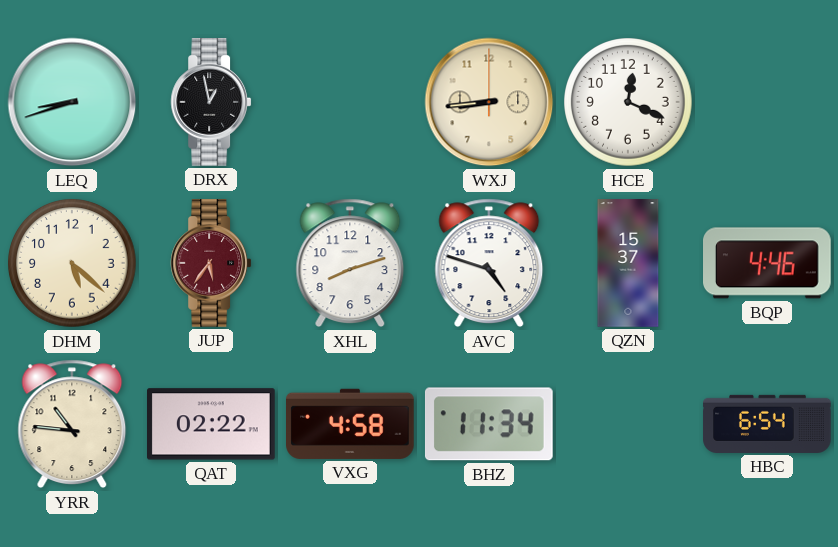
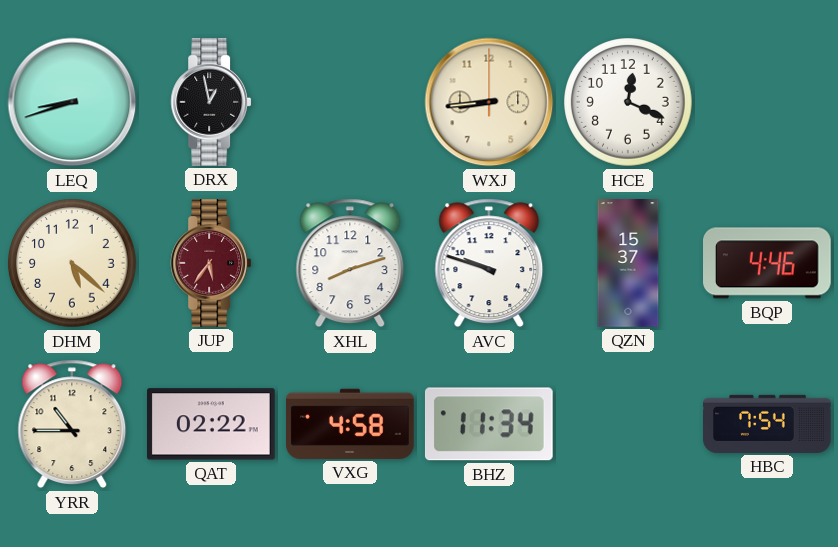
AVC: 4:48 -> 9:48 (489, 263)
YRR: 10:46 -> 10:45 (72, 424)
HBC: 6:54 -> 7:54 (767, 424)
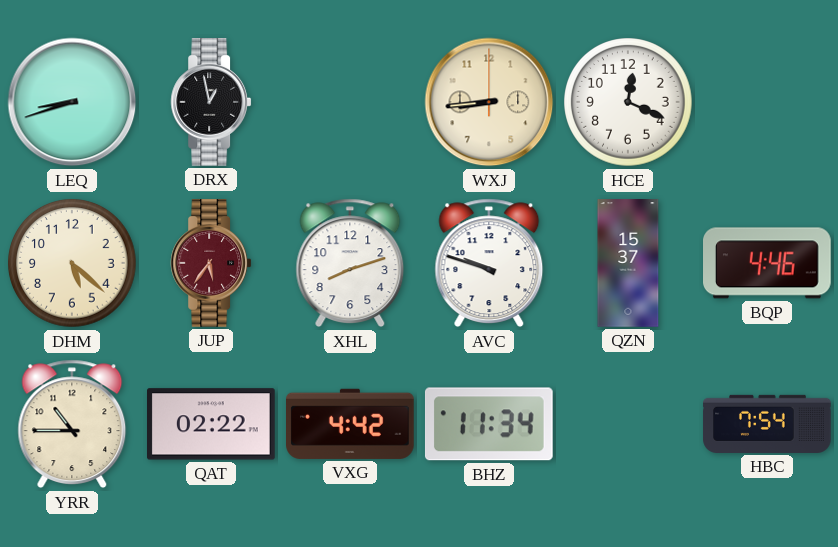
VXG: 4:58 -> 4:42 (351, 424)
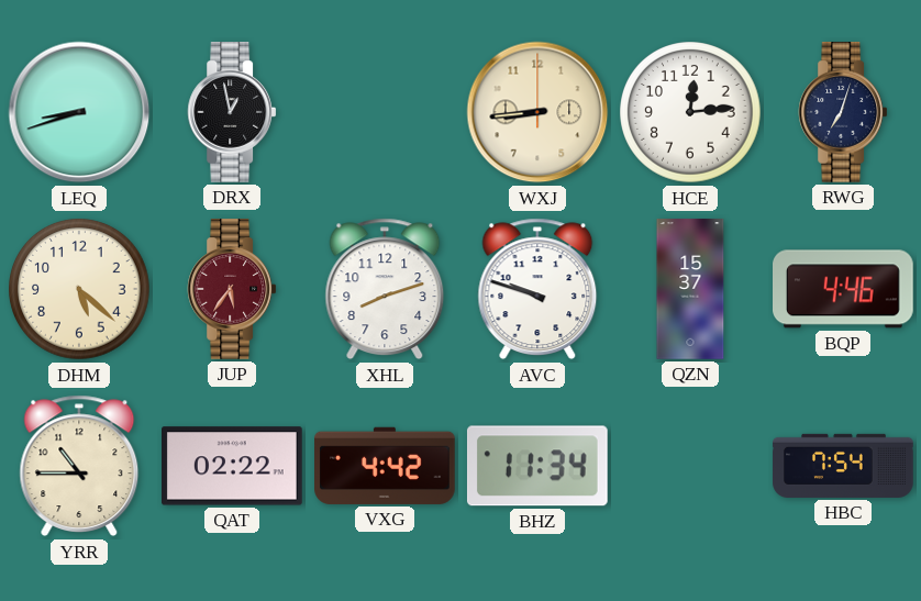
HCE: 12:19 -> 12:14 (690, 112)
RWG: none -> 7:03 (843, 112)
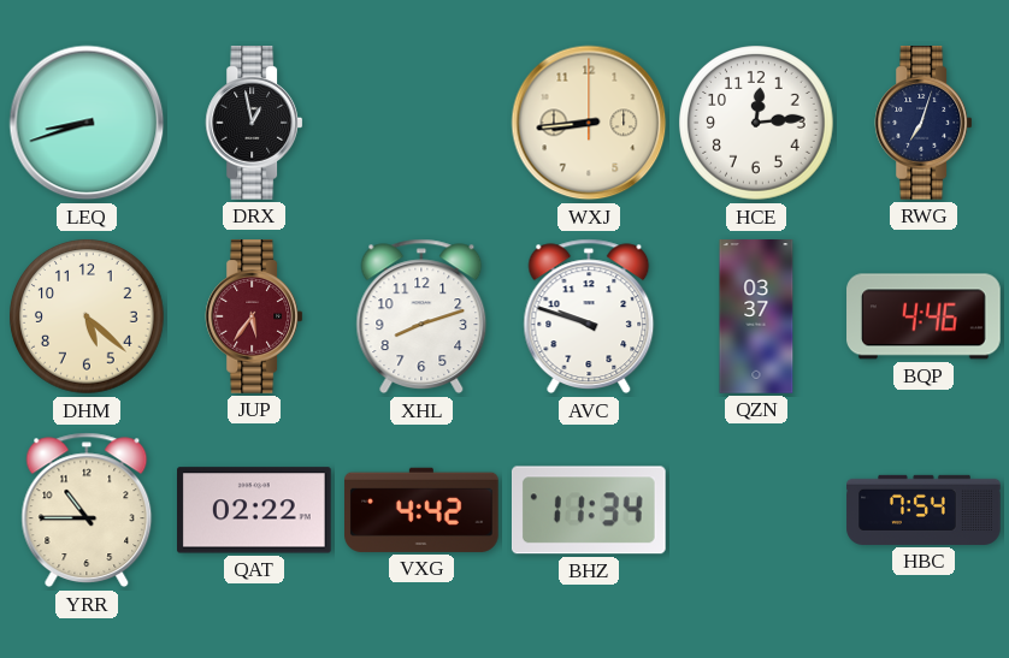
QZN: 15:37 -> 03:37 (756, 316)
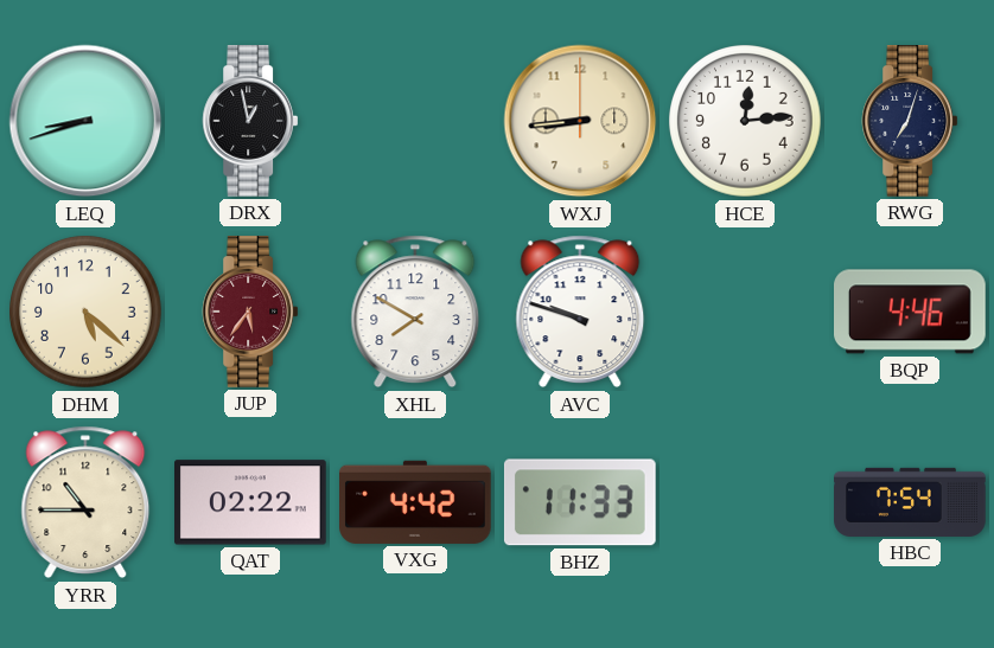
XHL: 8:12 -> 7:50 (415, 312)
QZN: 03:37 -> none (756, 316)
BHZ: 11:34 -> 11:33 (580, 502)
